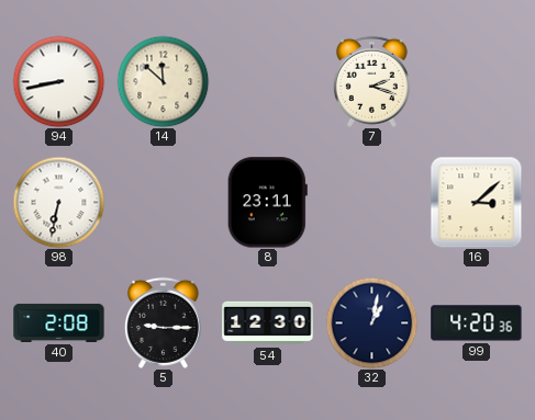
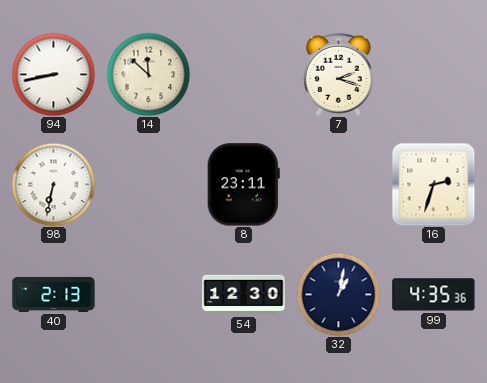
16: 3:08 -> 2:33 (433, 184)
40: 2:08 -> 2:13 (54, 294)
5: 9:15 -> none (163, 322)
99: 4:20 -> 4:35 (434, 295)
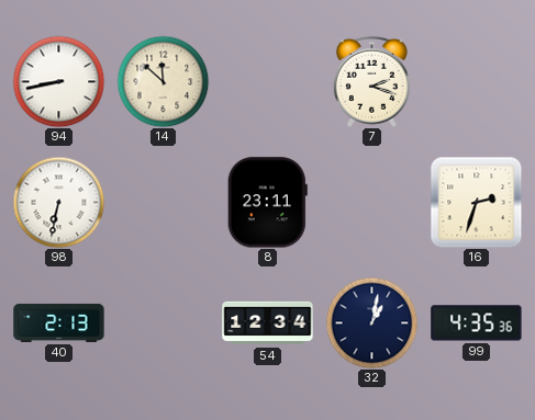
54: 12:30 -> 12:34 (268, 323)
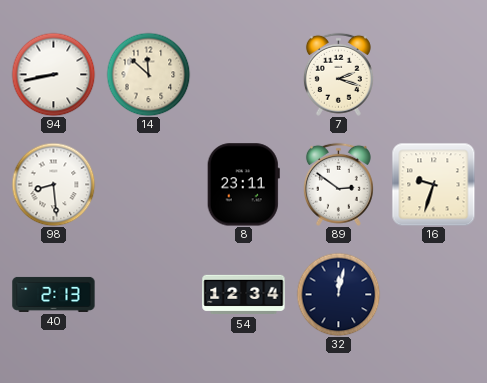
98: 6:32 -> 8:29 (53, 184)
89: none -> 2:51 (338, 184)
16: 2:33 -> 9:33 (433, 184)
32: 1:02 -> 12:02 (338, 294)
99: 4:35 -> none (477, 323)
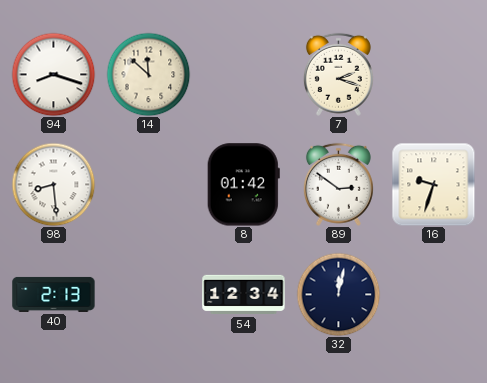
94: 8:43 -> 8:18 (53, 74)
8: 23:11 -> 01:42 (243, 185)
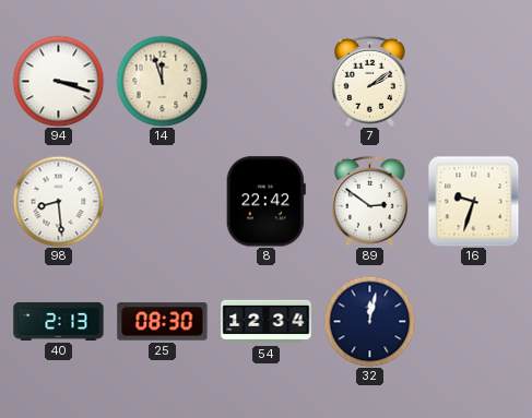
94: 8:18 -> 3:18 (58, 81)
14: 11:52 -> 11:57 (162, 81)
7: 2:18 -> 2:09 (369, 81)
8: 01:42 -> 22:42 (265, 202)
25: none -> 08:30 (163, 322)
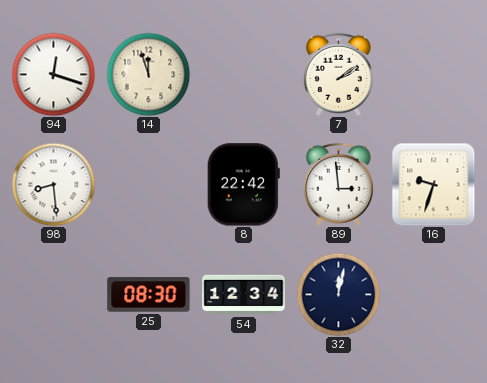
94: 3:18 -> 12:18 (53, 74)
89: 2:51 -> 2:59 (338, 184)
40: 2:13 -> none (59, 321)
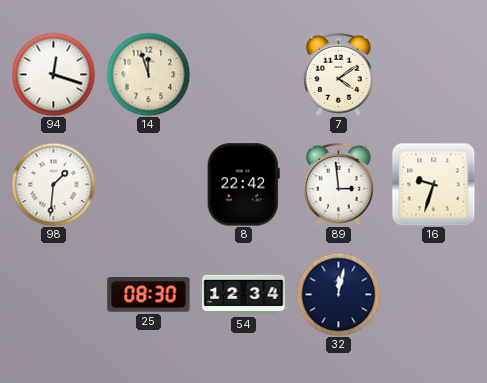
7: 2:09 -> 4:09 (338, 74)
98: 8:29 -> 1:31 (53, 184)
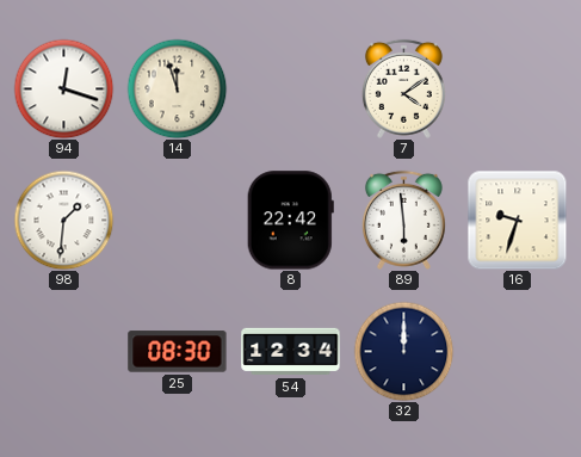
89: 2:59 -> 5:59 (403, 220)
32: 12:02 -> 12:00 (403, 351)
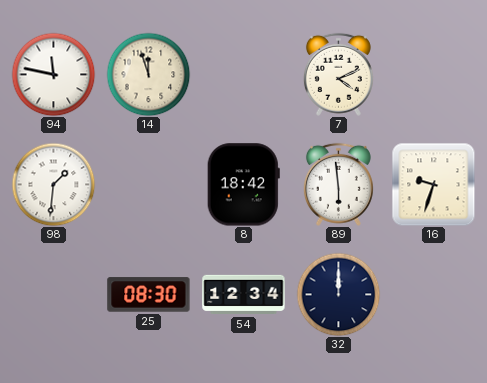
94: 12:18 -> 11:47 (53, 74)
7: 4:09 -> 4:11 (338, 74)
8: 22:42 -> 18:42 (243, 185)
